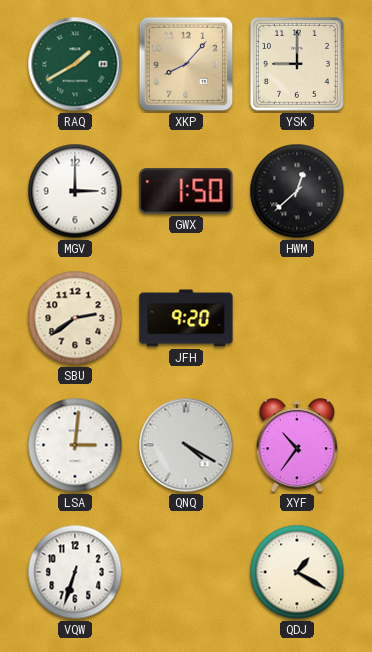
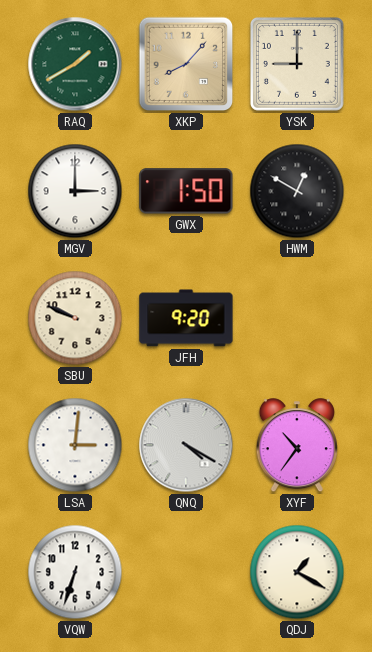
HWM: 12:38 -> 12:50 (297, 191)
SBU: 2:39 -> 9:49 (75, 318)
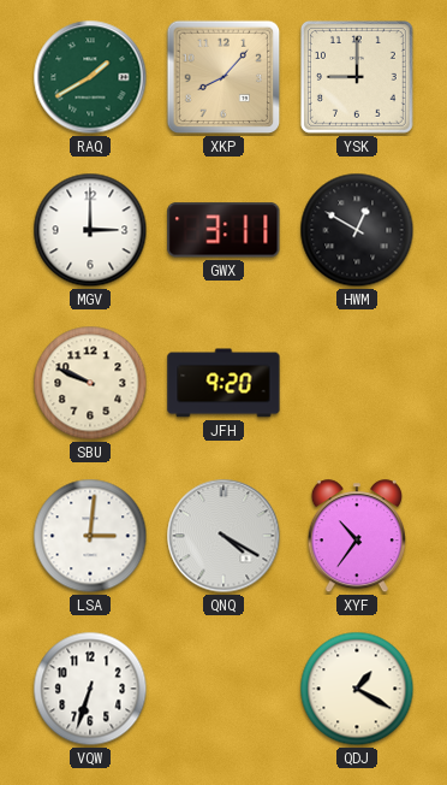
GWX: 1:50 -> 3:11 (223, 230)
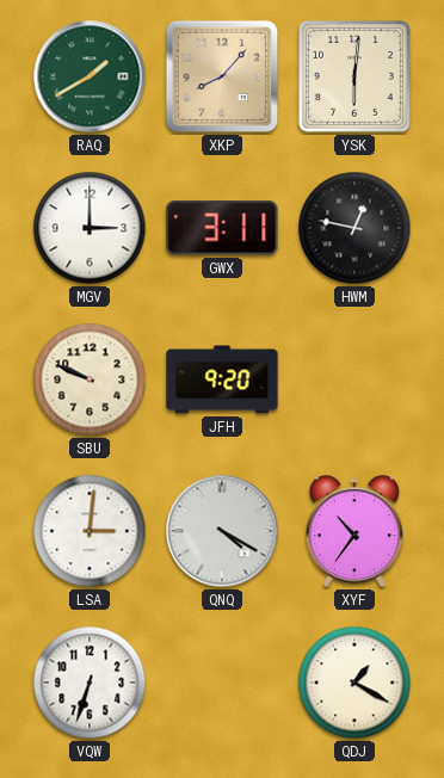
YSK: 9:00 -> 6:01 (354, 76)
HWM: 12:50 -> 12:47 (354, 228)
